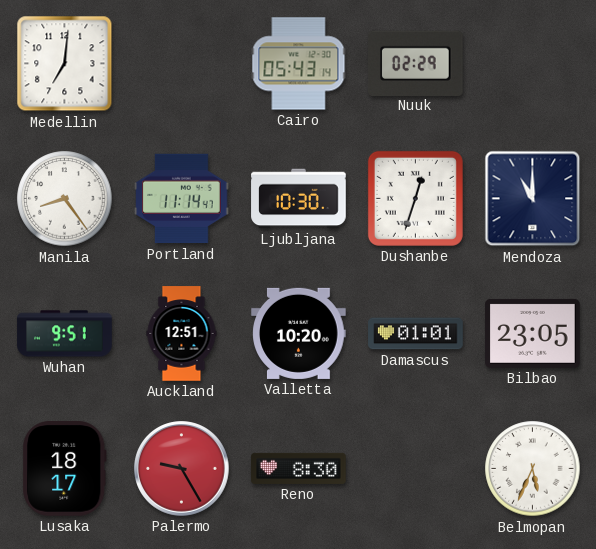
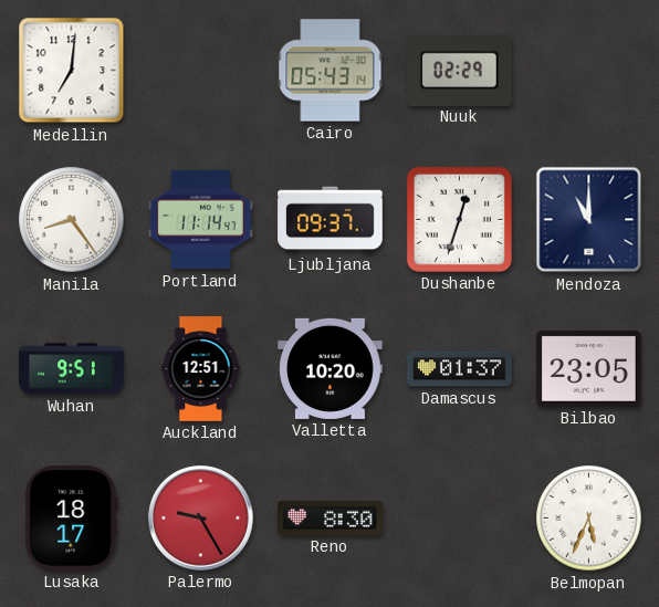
Ljubljana: 10:30 -> 09:37 (331, 220)
Damascus: 01:01 -> 01:37 (460, 369)
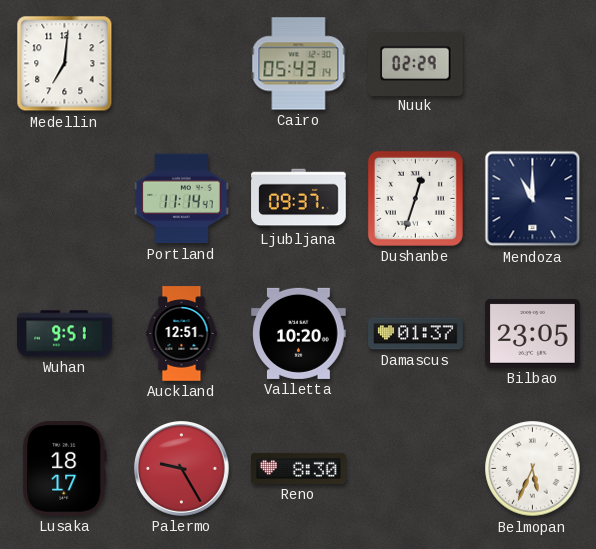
Manila: 8:24 -> none (72, 220)
